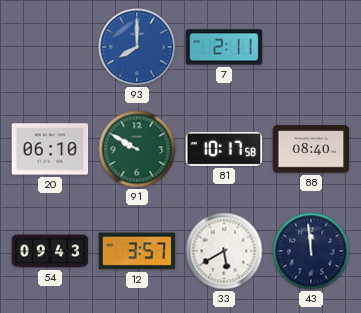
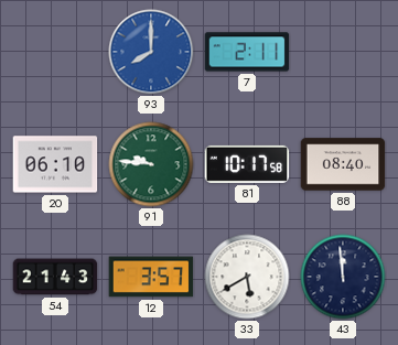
91: 9:50 -> 9:46 (151, 164)
54: 09:43 -> 21:43 (55, 277)
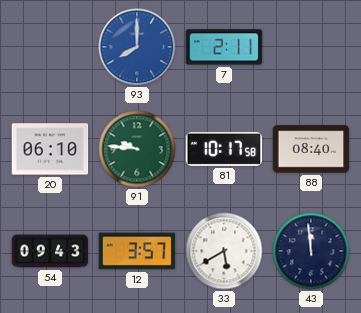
54: 21:43 -> 09:43 (50, 251)
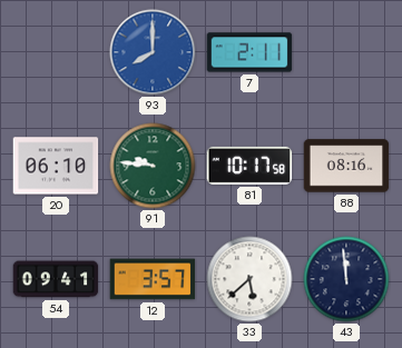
88: 08:40 -> 08:16 (346, 166)
54: 09:43 -> 09:41 (56, 279)
33: 5:40 -> 5:38 (249, 279)
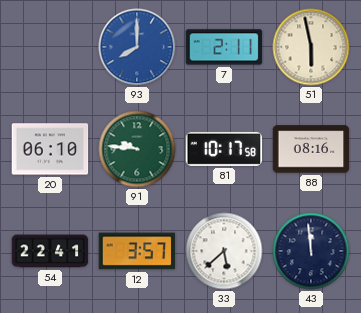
51: none -> 5:58 (311, 47)
54: 09:41 -> 22:41 (50, 251)
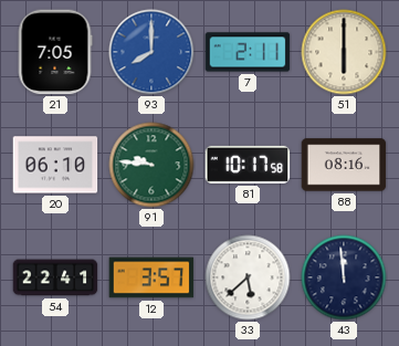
21: none -> 7:05 (55, 52)
51: 5:58 -> 6:00 (344, 52)
